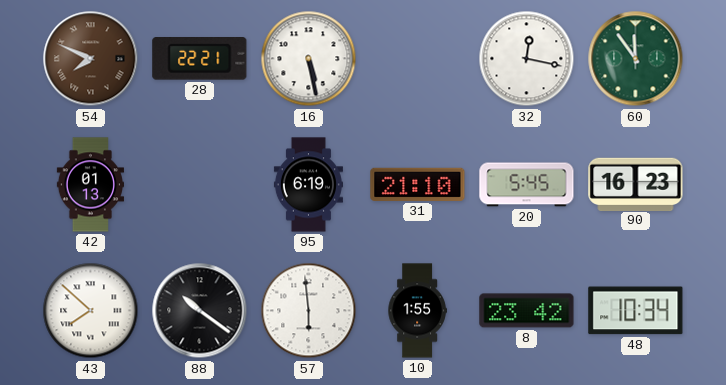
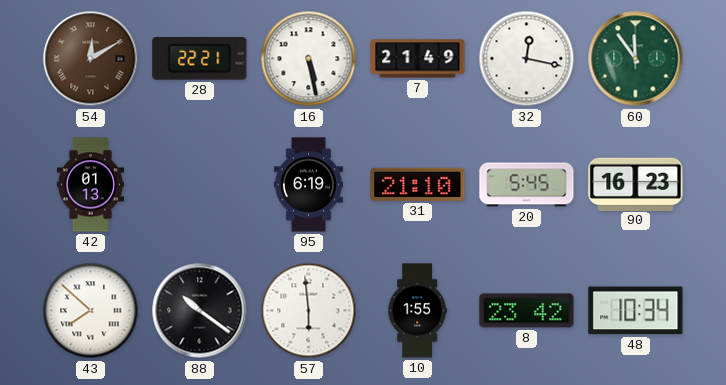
54: 7:49 -> 12:10 (91, 59)
7: none -> 21:49 (418, 59)
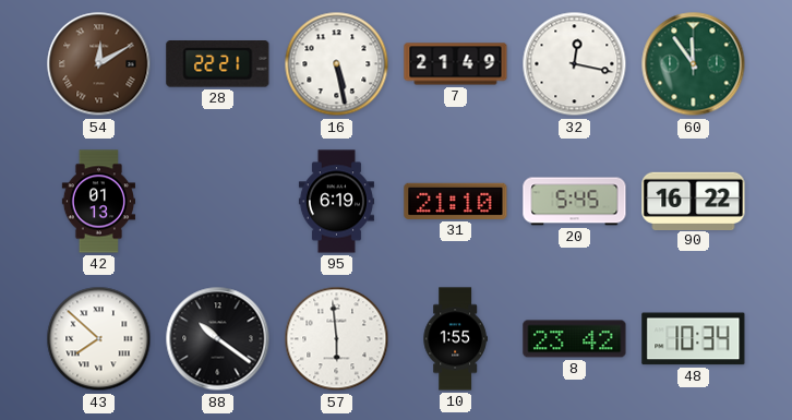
90: 16:23 -> 16:22 (694, 201)
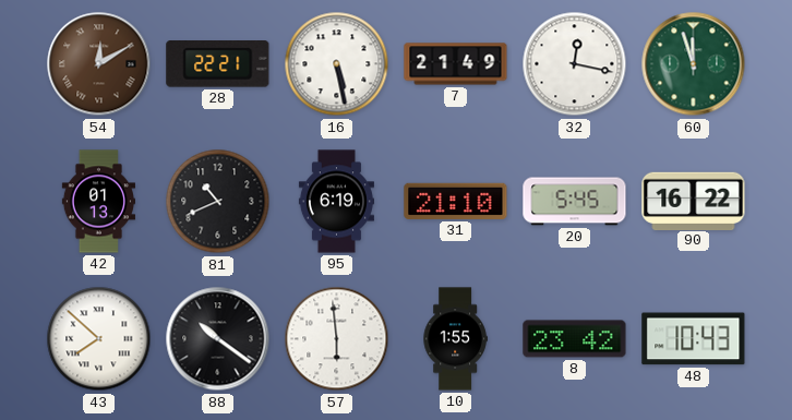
60: 11:54 -> 11:57 (694, 64)
81: none -> 10:41 (218, 202)
48: 10:34 -> 10:43 (694, 339)
